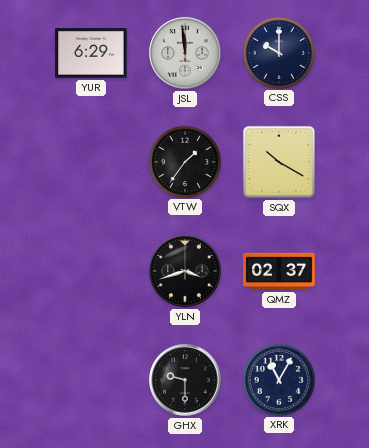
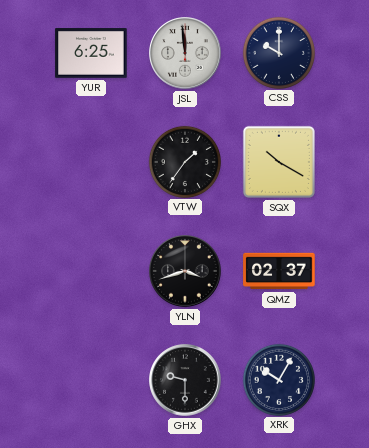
YUR: 6:29 -> 6:25 (91, 53)
XRK: 11:05 -> 10:05 (278, 379)
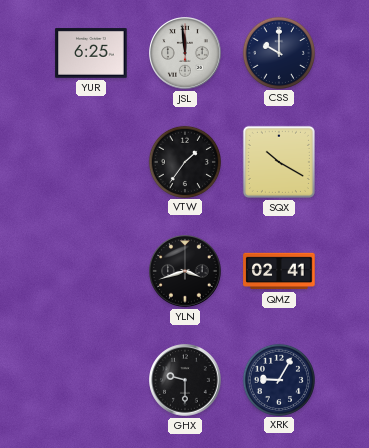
QMZ: 02:37 -> 02:41 (279, 271)
XRK: 10:05 -> 9:05 (278, 379)
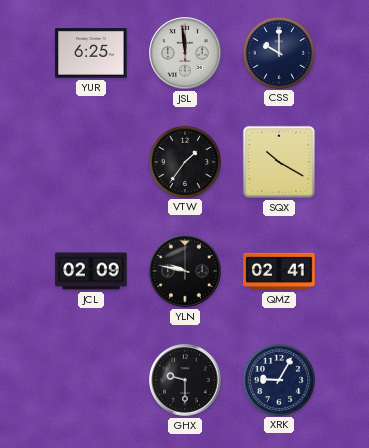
JCL: none -> 02:09 (91, 271)
YLN: 3:42 -> 9:47 (185, 271)
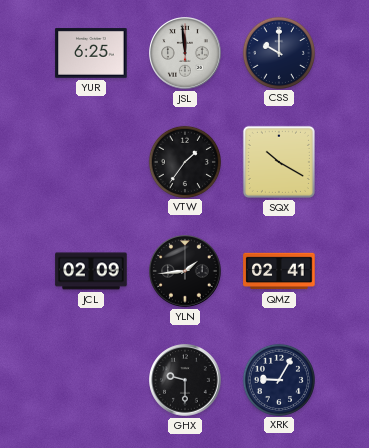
YLN: 9:47 -> 1:44 (185, 271)
